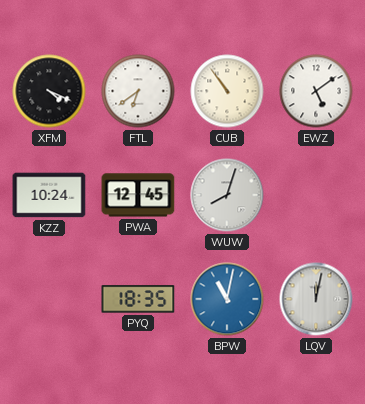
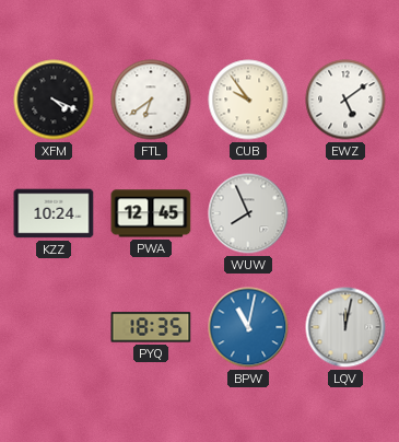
CUB: 10:54 -> 9:54 (248, 100)
WUW: 8:03 -> 7:56 (248, 213)
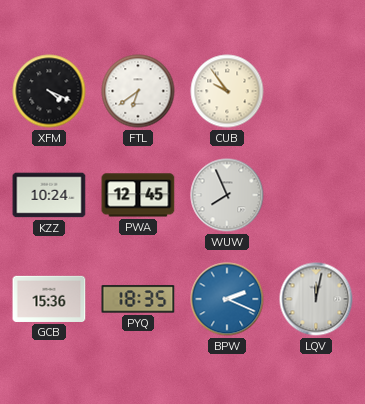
EWZ: 5:09 -> none (345, 100)
GCB: none -> 15:36 (49, 299)
BPW: 11:02 -> 2:19 (227, 299)
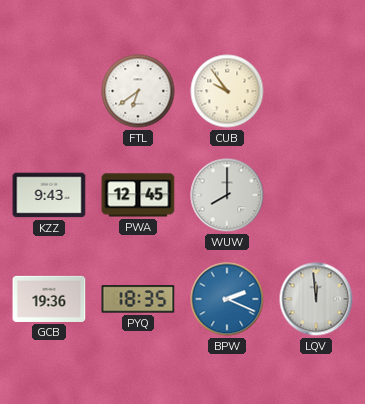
XFM: 4:19 -> none (49, 91)
KZZ: 10:24 -> 9:43 (49, 195)
WUW: 7:56 -> 8:00 (227, 195)
GCB: 15:36 -> 19:36 (49, 299)
LQV: 12:02 -> 11:59 (316, 299)
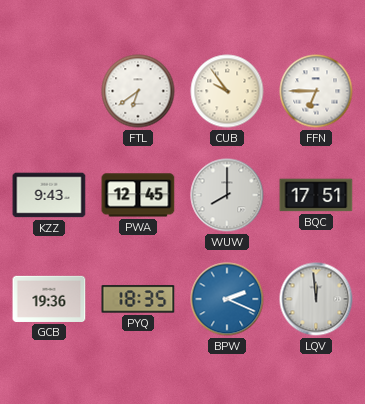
FFN: none -> 6:45 (316, 91)
BQC: none -> 17:51 (316, 195)
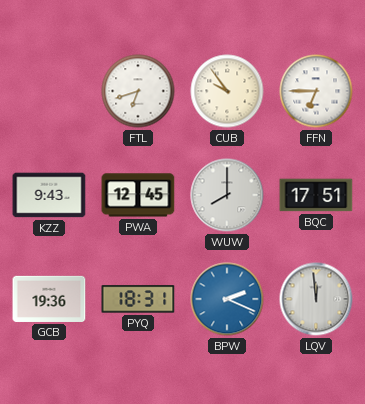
FTL: 6:39 -> 6:42 (138, 91)
PYQ: 18:35 -> 18:31 (138, 299)
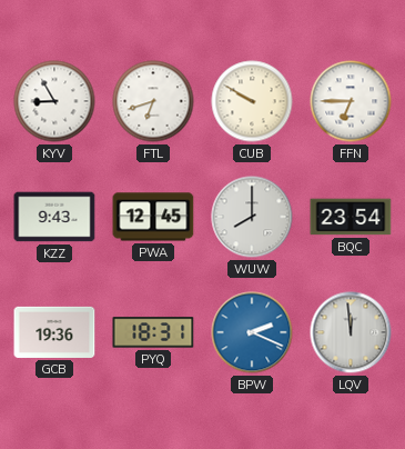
KYV: none -> 8:55 (54, 101)
CUB: 9:54 -> 9:50 (252, 101)
BQC: 17:51 -> 23:54 (351, 217)
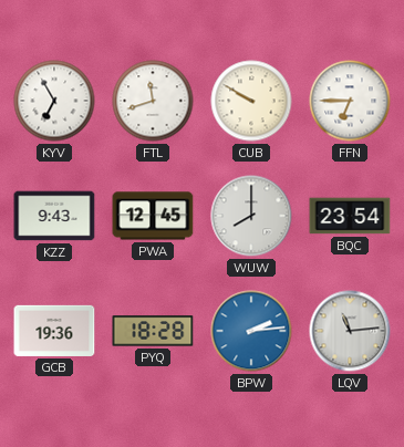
KYV: 8:55 -> 6:55 (54, 101)
FTL: 6:42 -> 11:42 (153, 101)
PYQ: 18:31 -> 18:28 (153, 331)
BPW: 2:19 -> 2:14 (251, 331)
LQV: 11:59 -> 11:14 (350, 331)
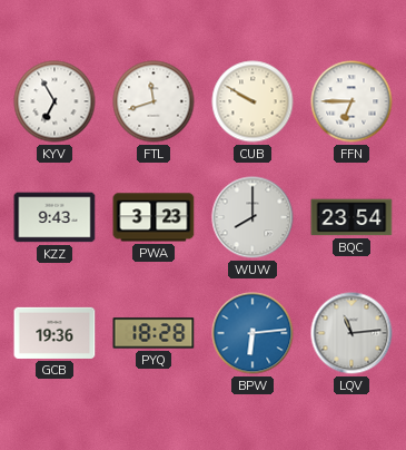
PWA: 12:45 -> 3:23 (154, 217)
BPW: 2:14 -> 6:14 (252, 333)
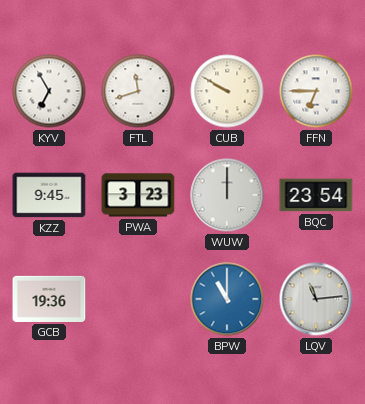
KZZ: 9:43 -> 9:45 (49, 195)
WUW: 8:00 -> 12:00 (227, 195)
PYQ: 18:28 -> none (154, 333)
BPW: 6:14 -> 11:00 (227, 299)
